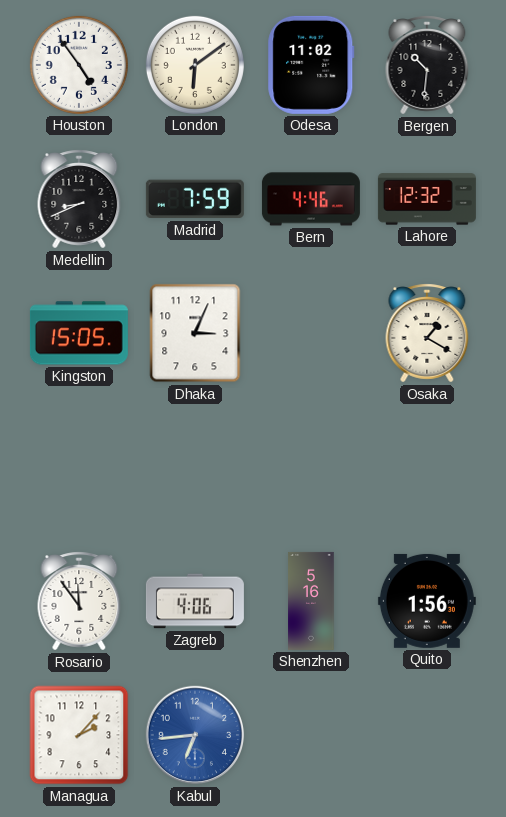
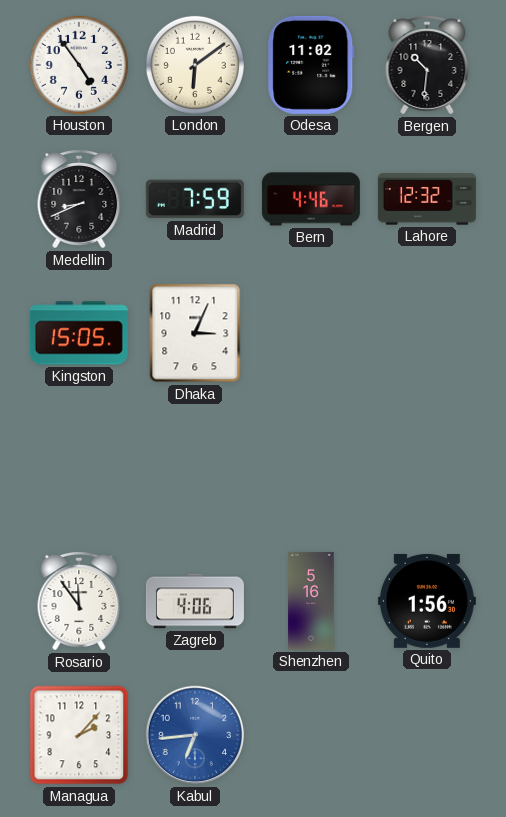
Osaka: 1:20 -> none (427, 333)
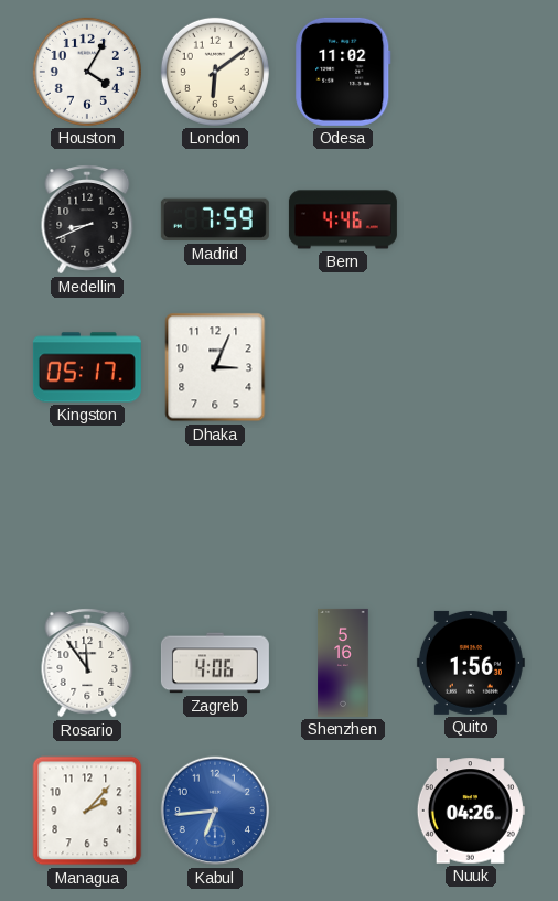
Houston: 4:54 -> 4:05 (87, 72)
Bergen: 10:31 -> none (427, 65)
Lahore: 12:32 -> none (427, 199)
Kingston: 15:05 -> 05:17 (87, 367)
Nuuk: none -> 04:26 (471, 811)
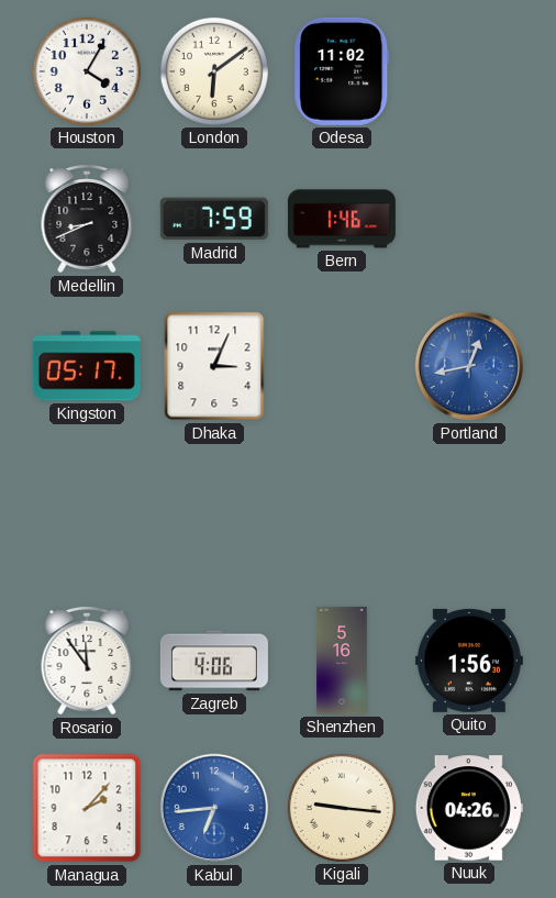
Bern: 4:46 -> 1:46 (342, 219)
Portland: none -> 12:43 (469, 366)
Kigali: none -> 9:16 (342, 808)
